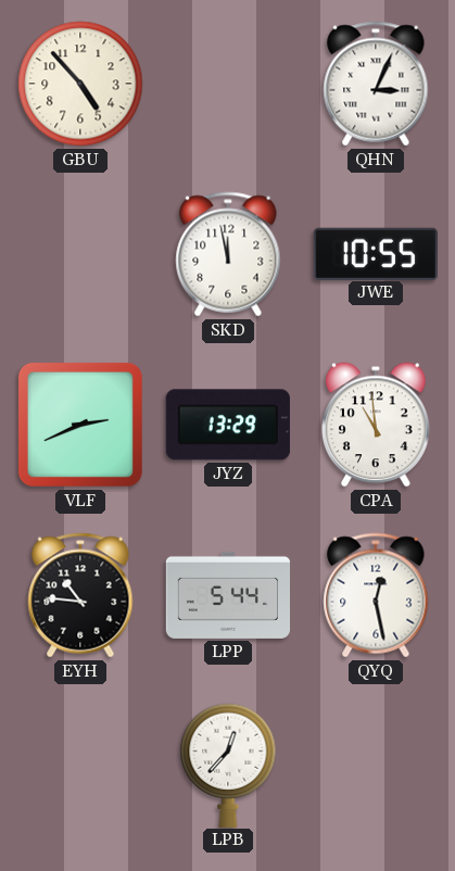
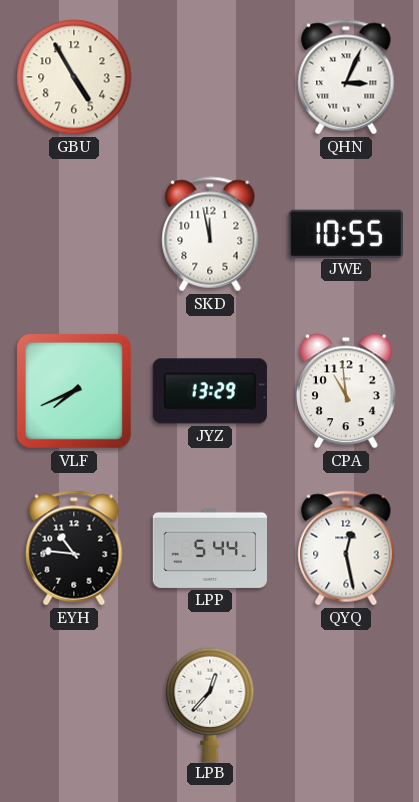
GBU: 4:53 -> 4:55 (74, 77)
VLF: 2:41 -> 7:41 (74, 391)
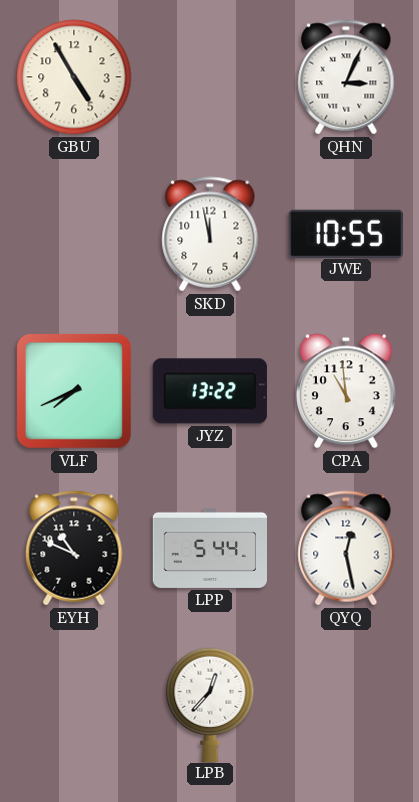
JYZ: 13:29 -> 13:22 (210, 391)
EYH: 10:46 -> 10:49 (74, 548)
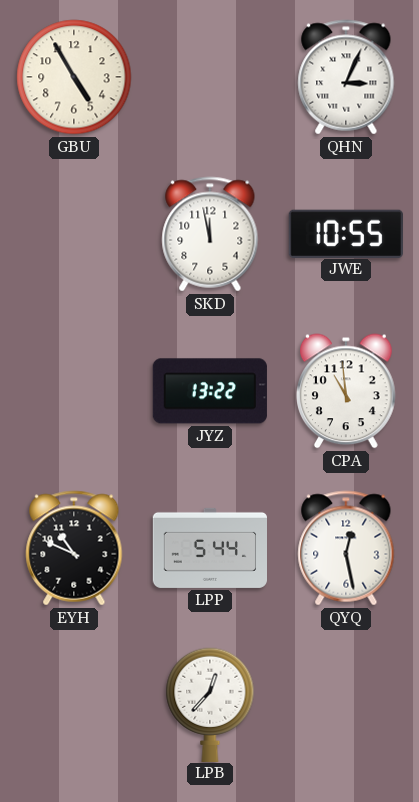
VLF: 7:41 -> none (74, 391)
